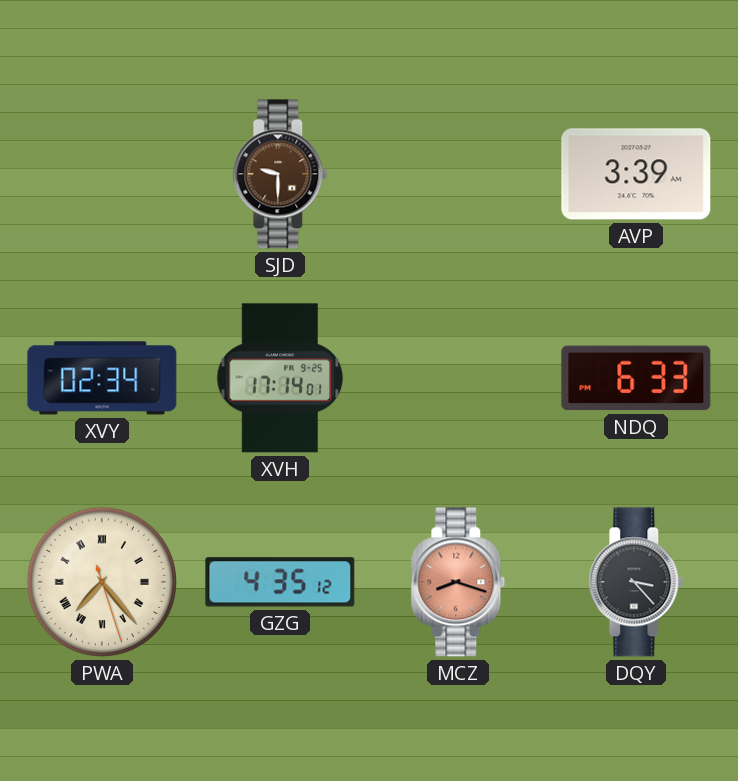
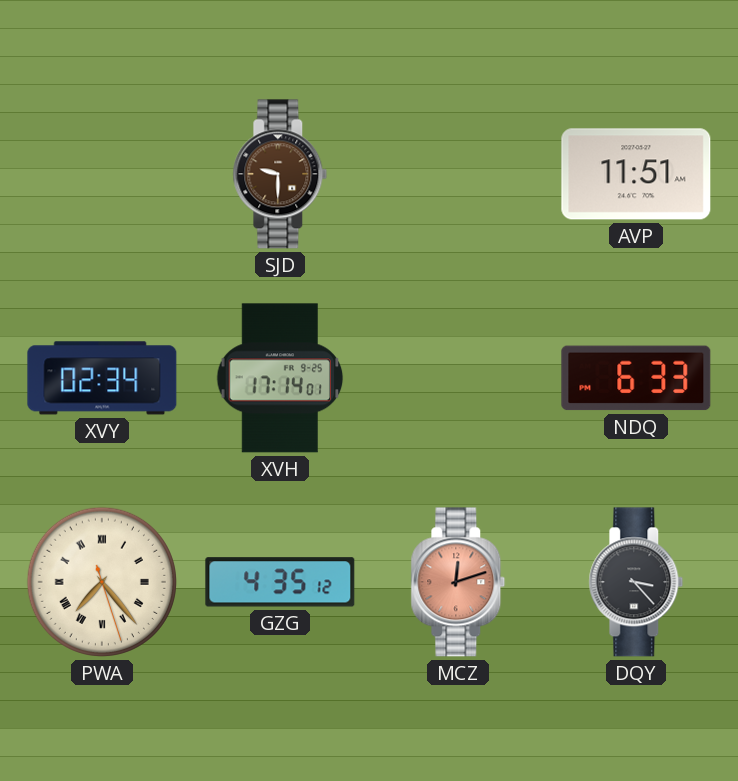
AVP: 3:39 -> 11:51 (636, 174)
MCZ: 8:18 -> 12:12 (458, 582)
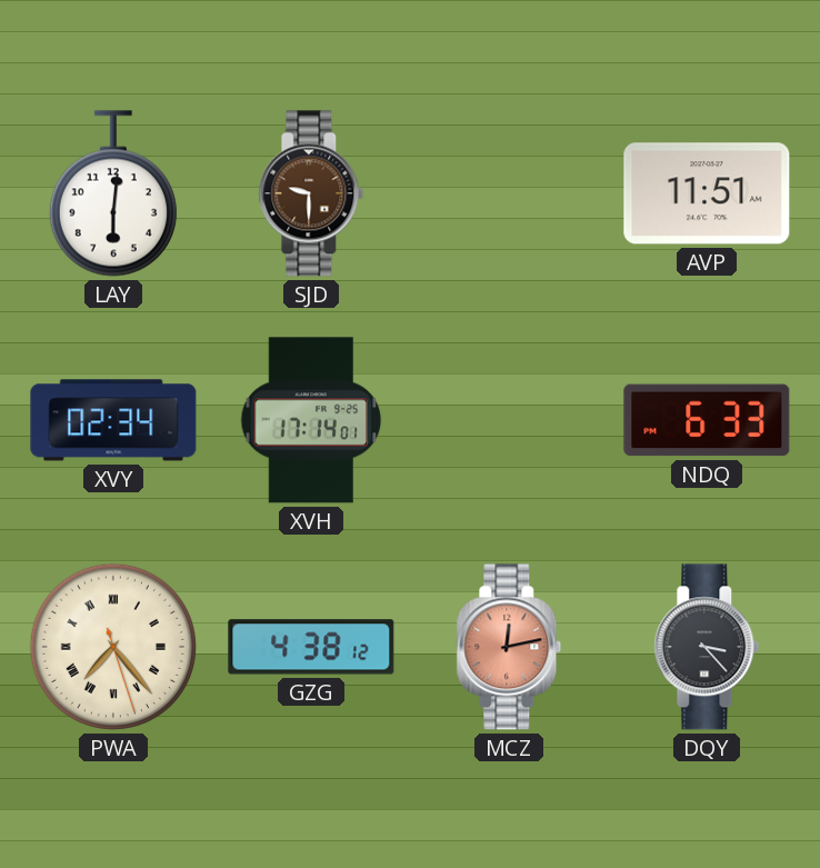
LAY: none -> 6:01 (113, 193)
GZG: 4:35 -> 4:38 (311, 647)
MCZ: 12:12 -> 12:13 (509, 647)
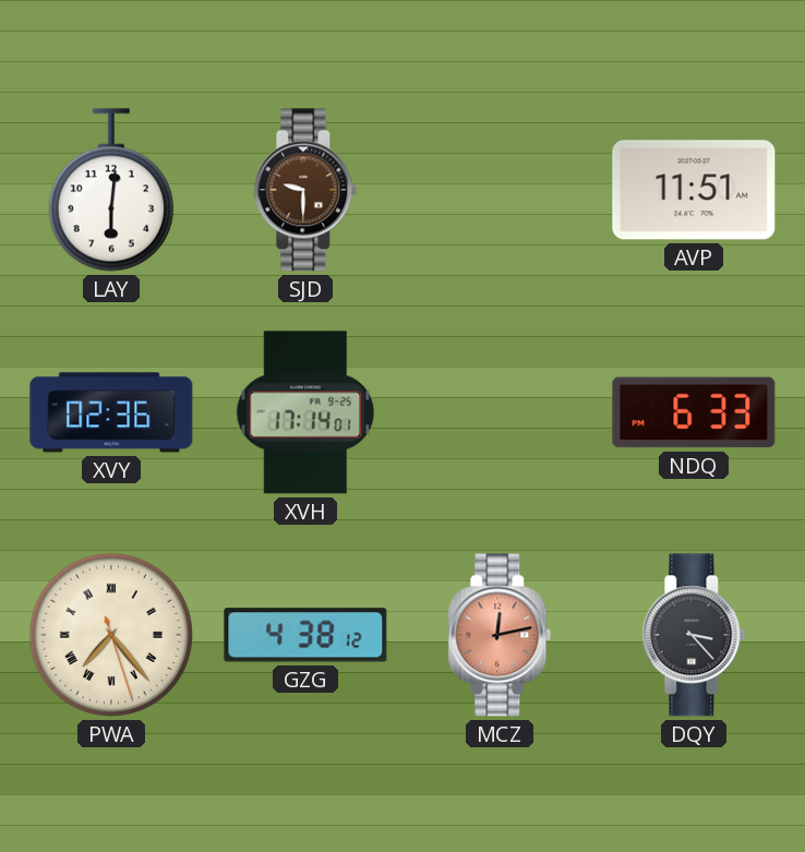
XVY: 02:34 -> 02:36 (111, 412)
